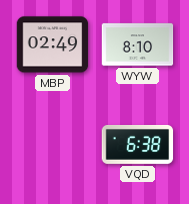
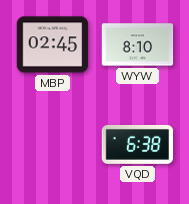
MBP: 02:49 -> 02:45 (53, 45)
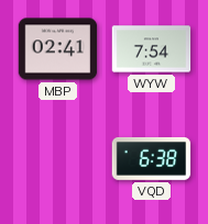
MBP: 02:45 -> 02:41 (58, 49)
WYW: 8:10 -> 7:54 (152, 49)
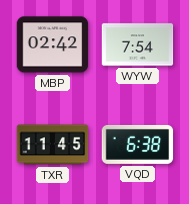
MBP: 02:41 -> 02:42 (53, 45)
TXR: none -> 11:45 (53, 145)
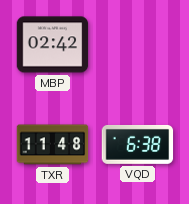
WYW: 7:54 -> none (138, 45)
TXR: 11:45 -> 11:48 (53, 145)
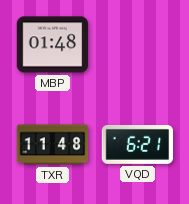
MBP: 02:42 -> 01:48 (53, 45)
VQD: 6:38 -> 6:21 (138, 144)
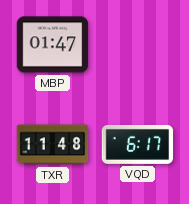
MBP: 01:48 -> 01:47 (53, 45)
VQD: 6:21 -> 6:17 (138, 144)
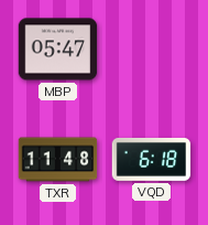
MBP: 01:47 -> 05:47 (58, 50)
VQD: 6:17 -> 6:18 (152, 159)
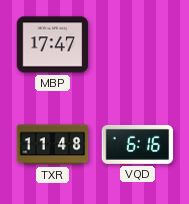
MBP: 05:47 -> 17:47 (53, 45)
VQD: 6:18 -> 6:16 (138, 144)
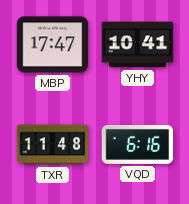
YHY: none -> 10:41 (138, 45)
